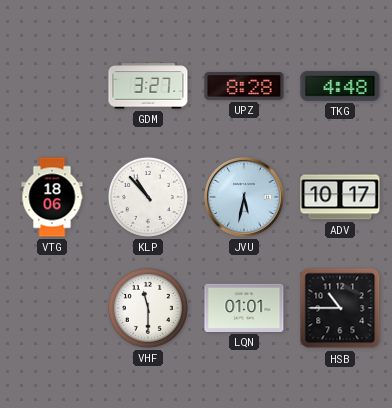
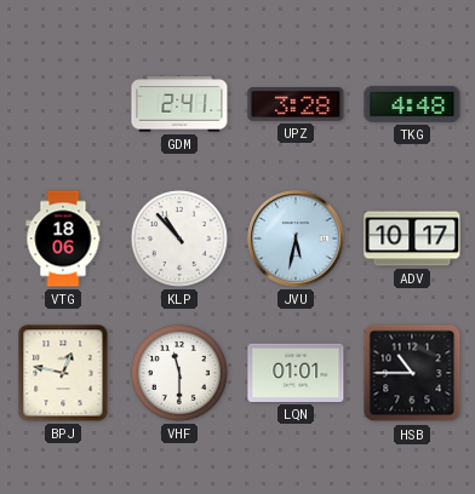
GDM: 3:27 -> 2:41 (179, 104)
UPZ: 8:28 -> 3:28 (296, 105)
BPJ: none -> 12:47 (63, 373)
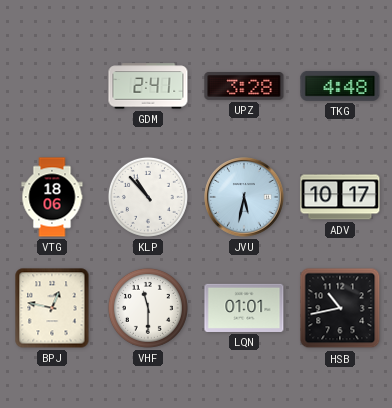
HSB: 10:45 -> 10:43 (340, 308)
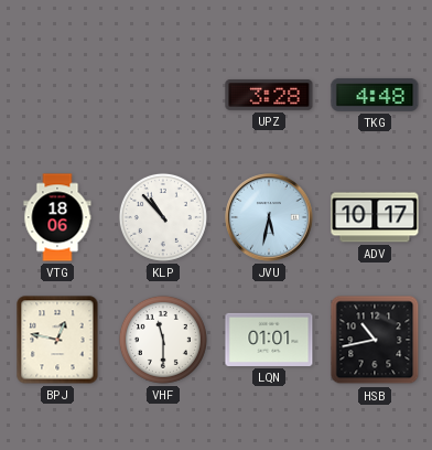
GDM: 2:41 -> none (148, 86)
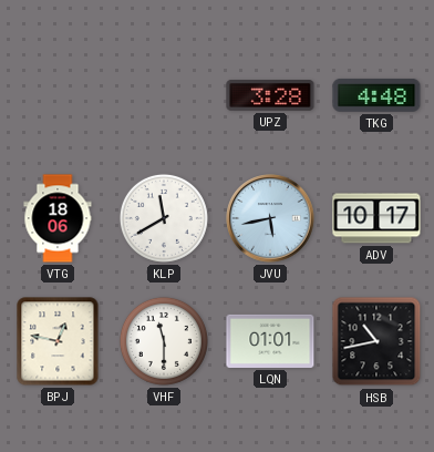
KLP: 10:53 -> 11:40 (164, 218)
JVU: 5:32 -> 5:43 (270, 218)
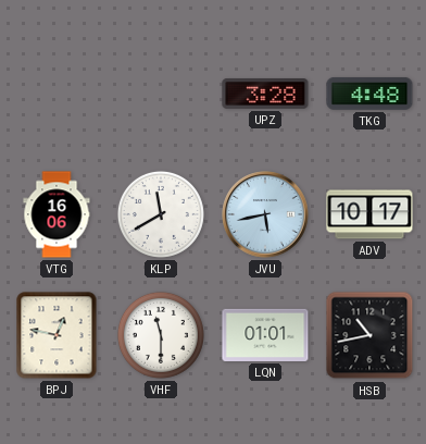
VTG: 18:06 -> 16:06 (57, 214)
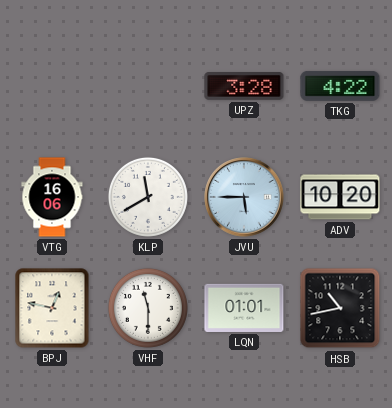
TKG: 4:48 -> 4:22 (340, 86)
JVU: 5:43 -> 5:45 (244, 197)
ADV: 10:17 -> 10:20 (340, 197)
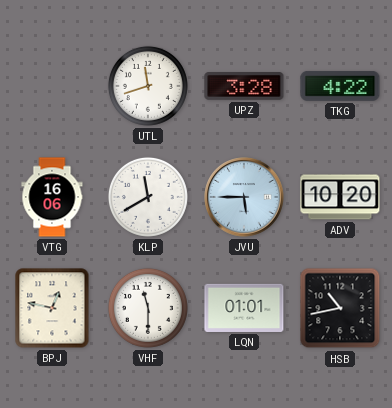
UTL: none -> 11:42 (148, 86)
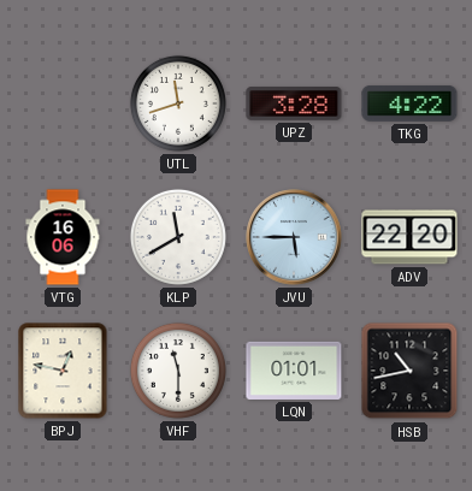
ADV: 10:20 -> 22:20 (409, 237)
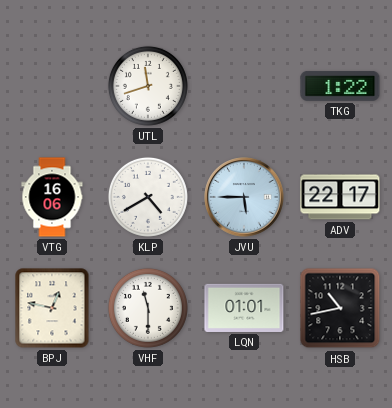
UPZ: 3:28 -> none (294, 105)
TKG: 4:22 -> 1:22 (340, 86)
KLP: 11:40 -> 4:40 (148, 197)
ADV: 22:20 -> 22:17 (340, 197)
